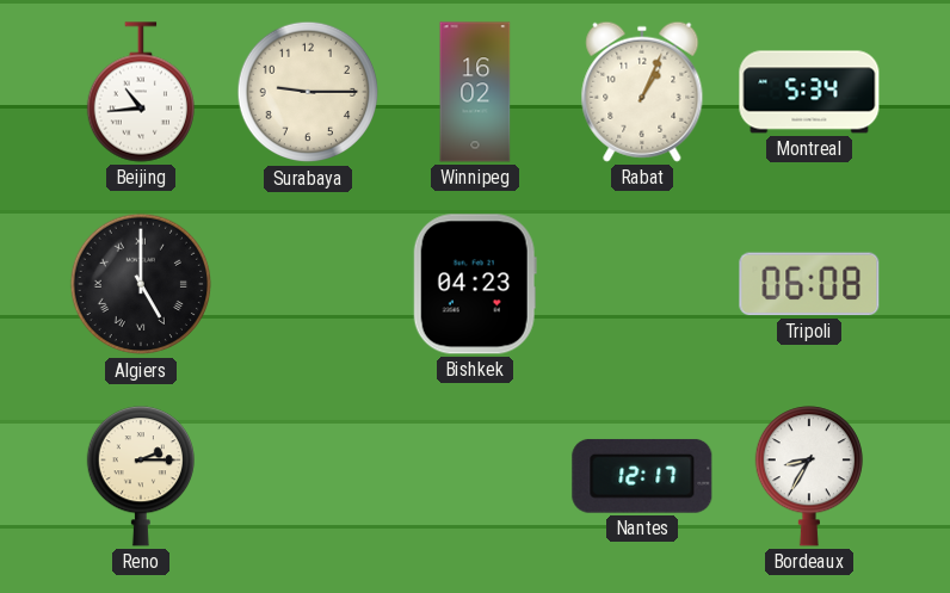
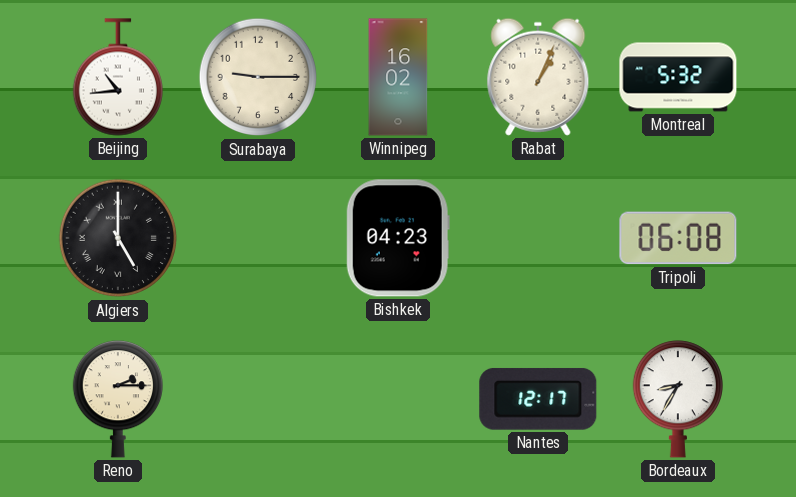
Montreal: 5:34 -> 5:32 (678, 77)
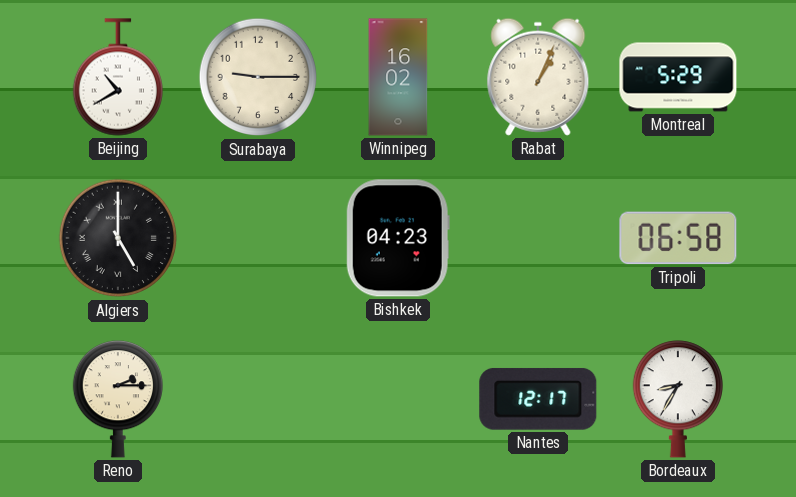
Beijing: 10:44 -> 10:40 (117, 77)
Montreal: 5:32 -> 5:29 (678, 77)
Tripoli: 06:08 -> 06:58 (678, 238)
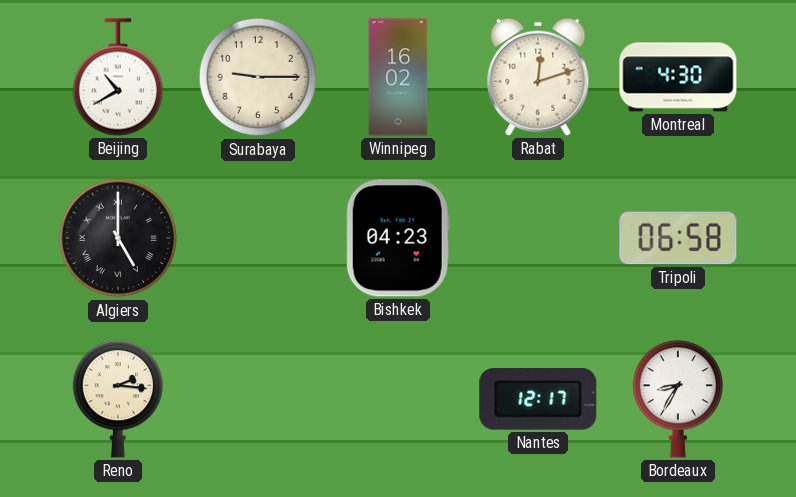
Rabat: 1:04 -> 12:12 (538, 77)
Montreal: 5:29 -> 4:30 (678, 77)
Reno: 2:15 -> 2:16 (117, 399)
